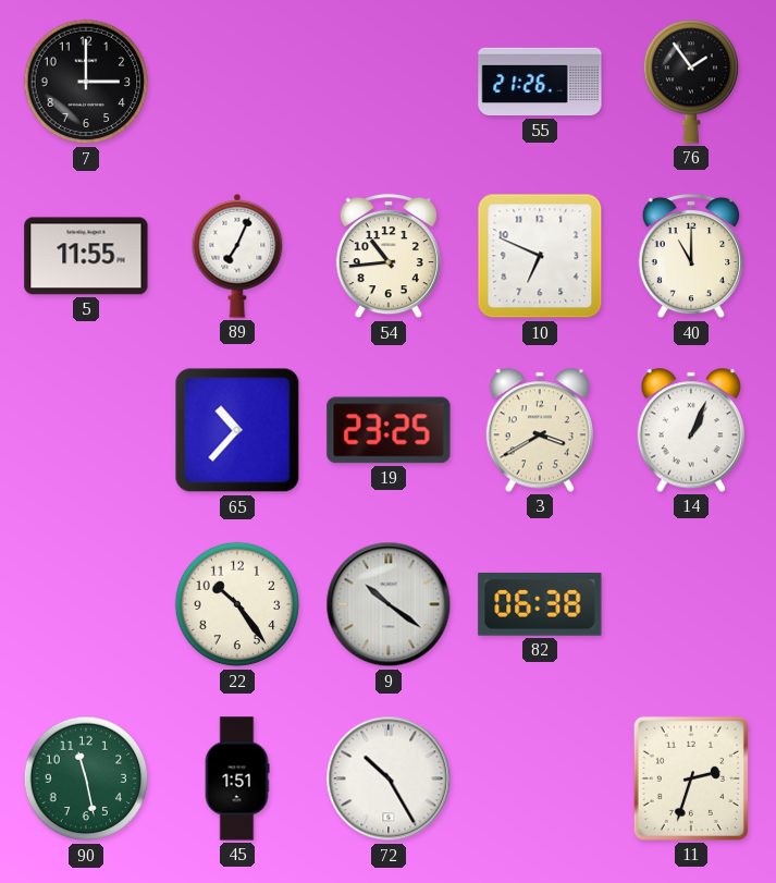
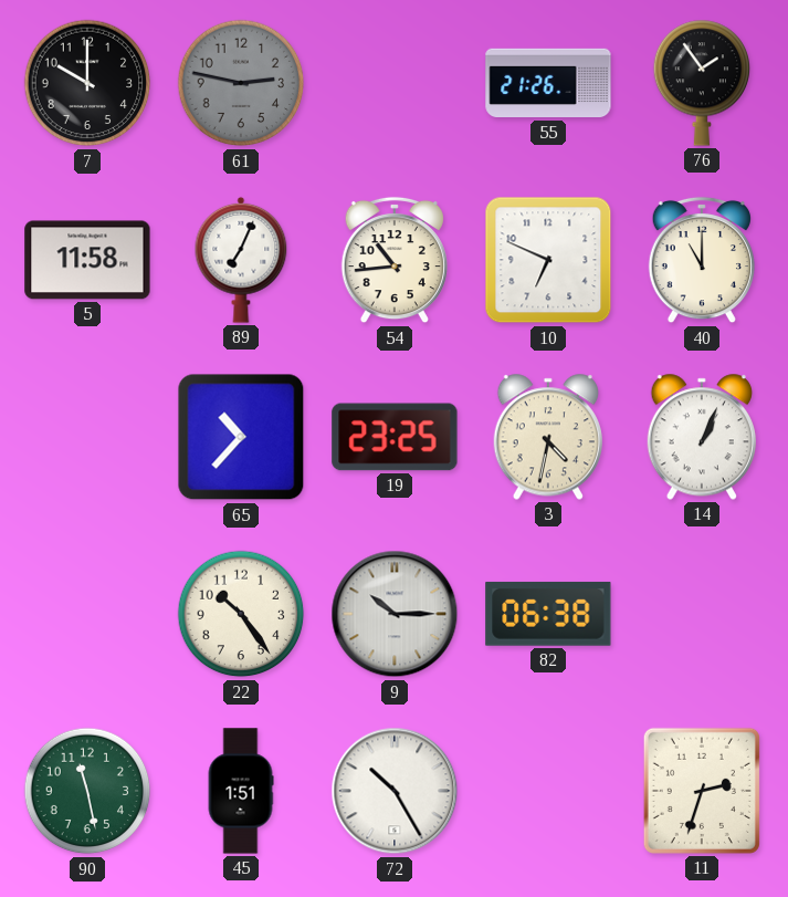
7: 3:00 -> 10:00 (87, 83)
61: none -> 2:47 (241, 83)
5: 11:55 -> 11:58 (87, 260)
3: 3:40 -> 4:32 (547, 437)
9: 10:21 -> 10:15 (395, 614)
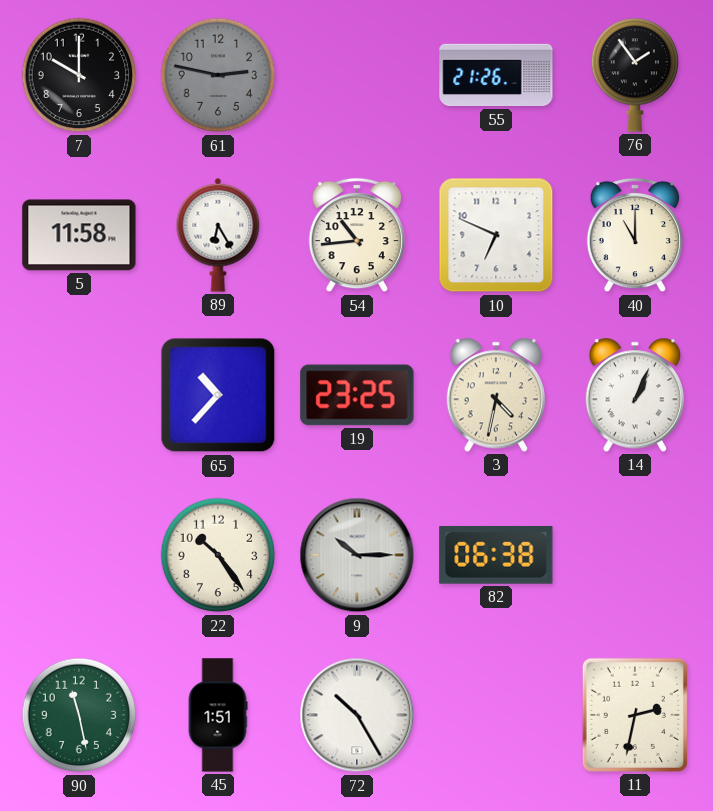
89: 7:04 -> 6:25 (218, 235)
11: 2:33 -> 2:32 (635, 715)
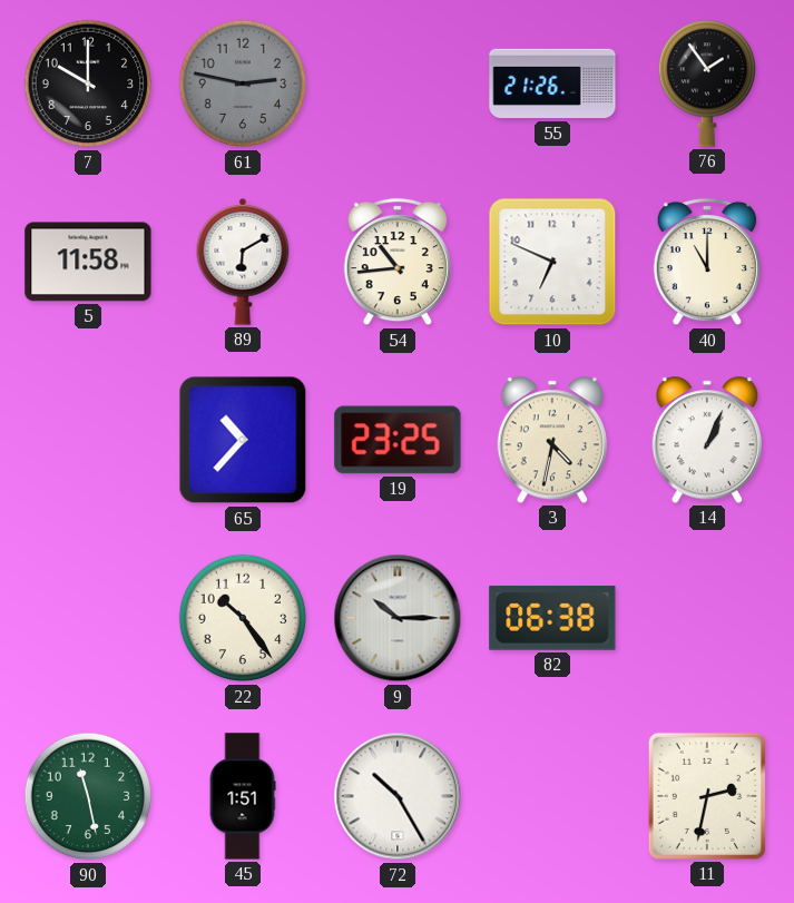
89: 6:25 -> 6:10 (243, 262)
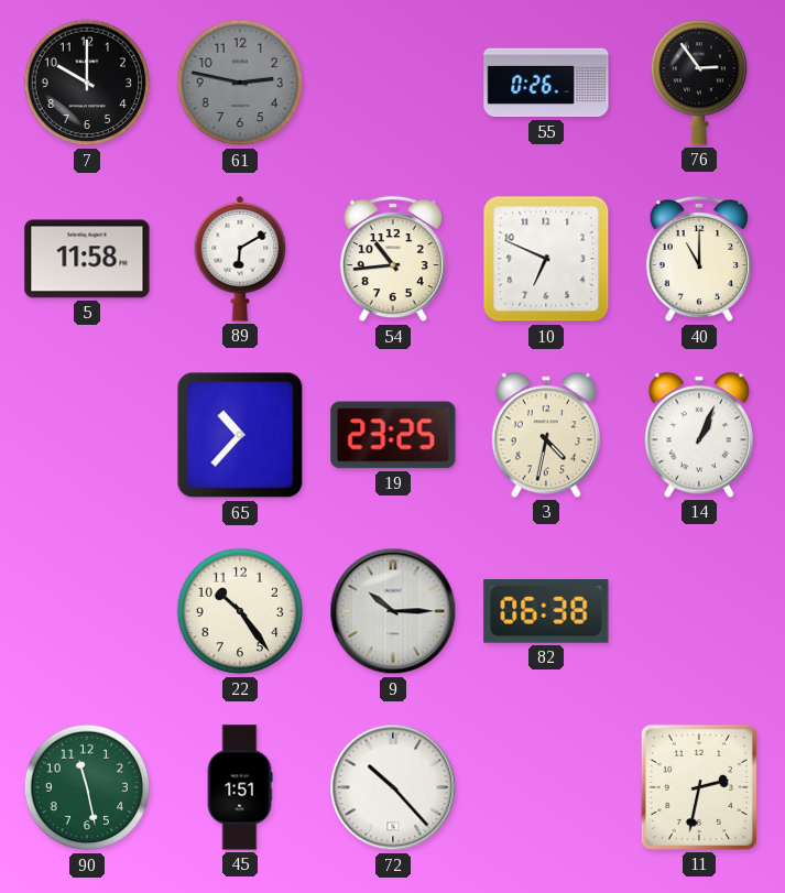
55: 21:26 -> 0:26 (546, 83)
76: 1:54 -> 2:54 (699, 83)
72: 10:25 -> 10:23 (393, 787)
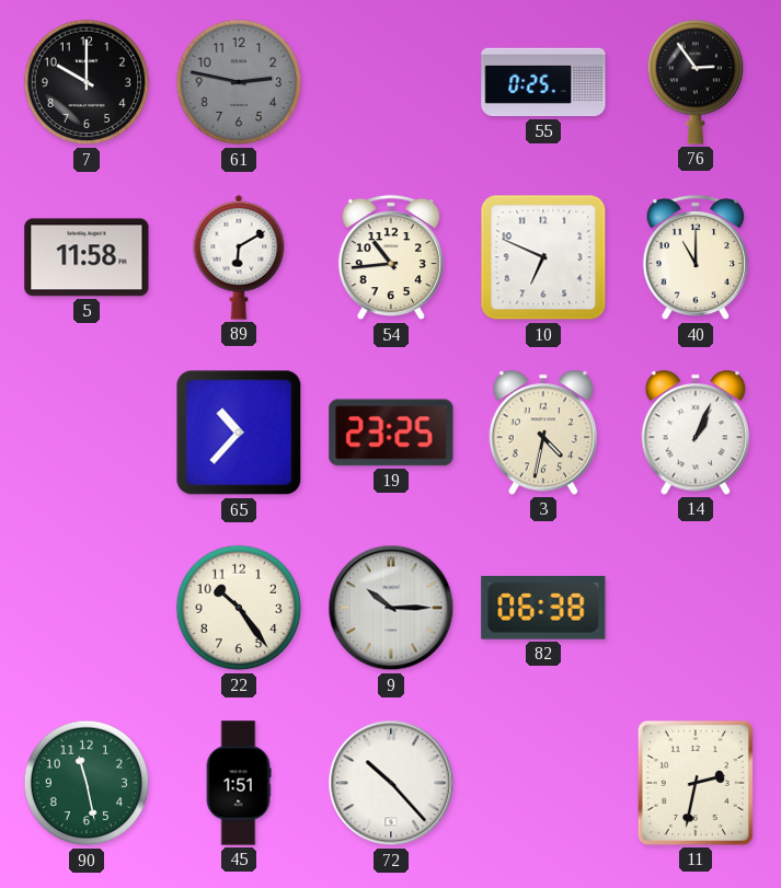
55: 0:26 -> 0:25 (543, 82)
